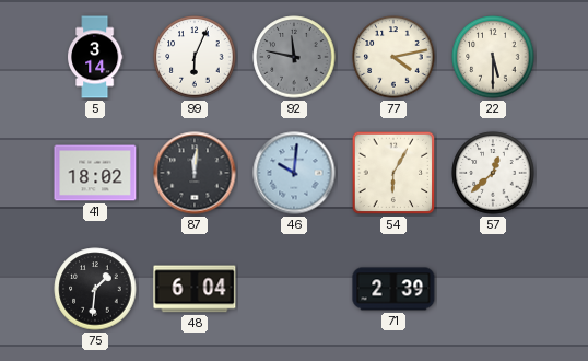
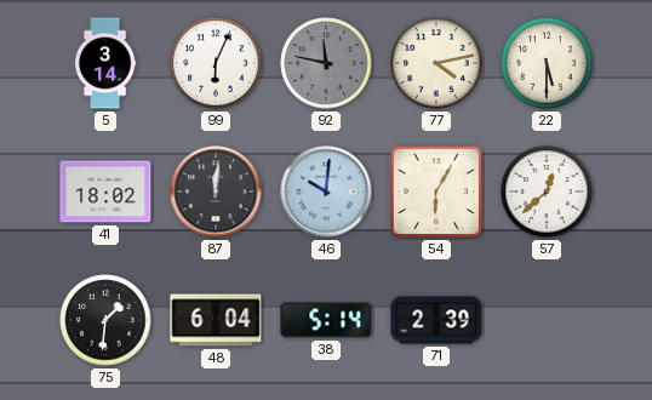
38: none -> 5:14 (326, 320)
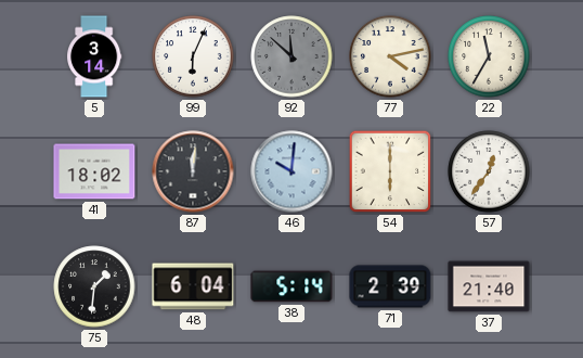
92: 11:47 -> 11:52 (291, 56)
22: 5:30 -> 11:35 (489, 56)
54: 6:05 -> 6:00 (390, 171)
57: 12:38 -> 12:36 (489, 171)
37: none -> 21:40 (489, 286)
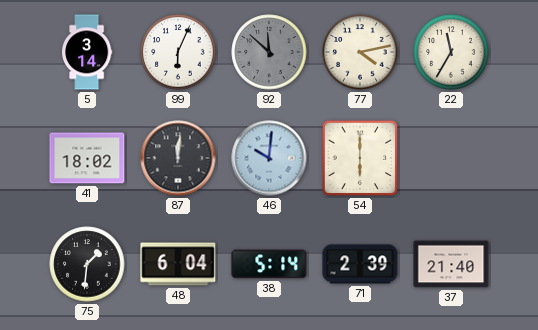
57: 12:36 -> none (489, 171)
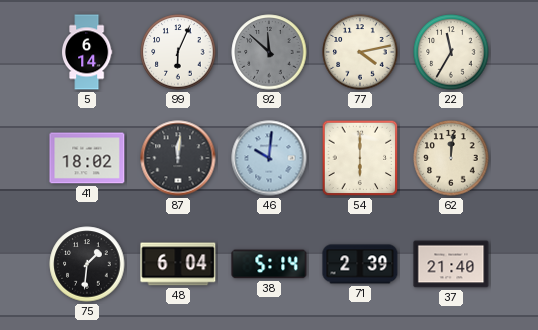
5: 3:14 -> 6:14 (87, 52)
62: none -> 12:01 (451, 158)
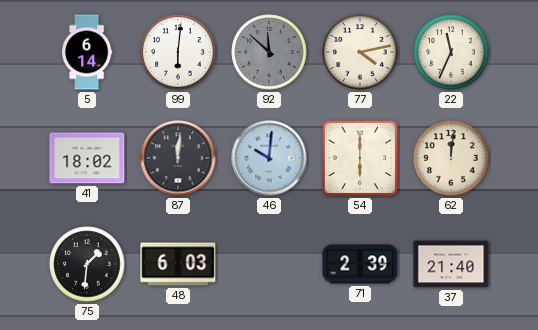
99: 6:04 -> 6:01 (178, 52)
22: 11:35 -> 11:34 (451, 52)
48: 6:04 -> 6:03 (178, 264)
38: 5:14 -> none (269, 264)
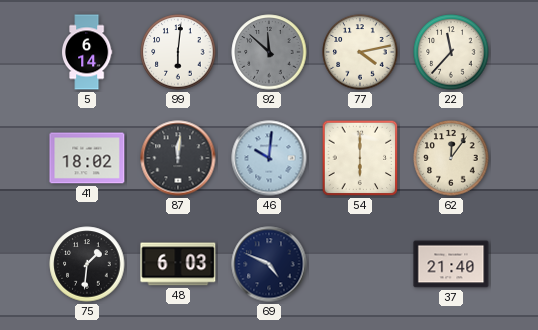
22: 11:34 -> 11:37 (451, 52)
62: 12:01 -> 12:06 (451, 158)
69: none -> 4:49 (269, 264)
71: 2:39 -> none (360, 264)
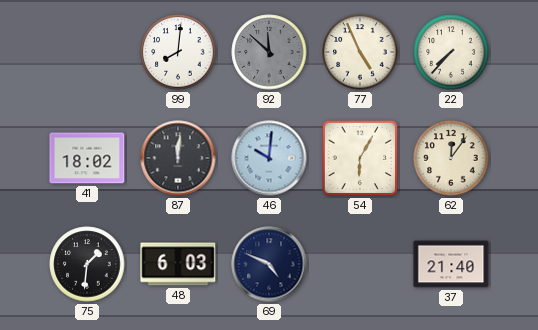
5: 6:14 -> none (87, 52)
99: 6:01 -> 8:01 (178, 52)
77: 4:13 -> 4:56 (360, 52)
22: 11:37 -> 7:37 (451, 52)
54: 6:00 -> 6:05 (360, 158)
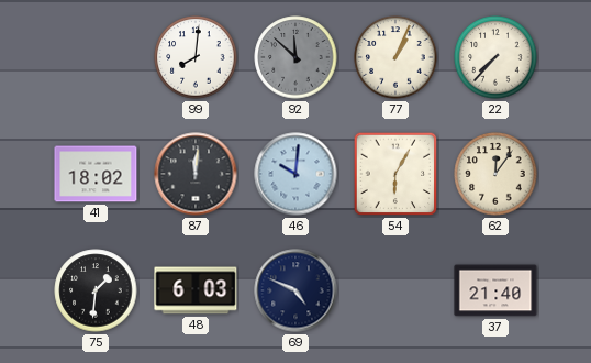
77: 4:56 -> 1:04 (395, 57)
